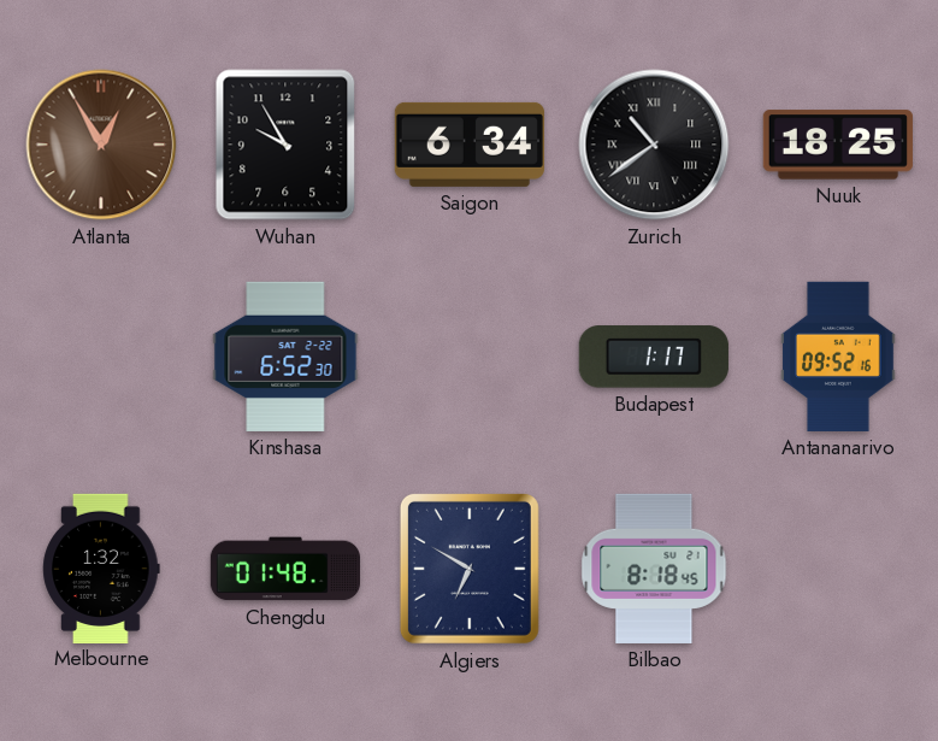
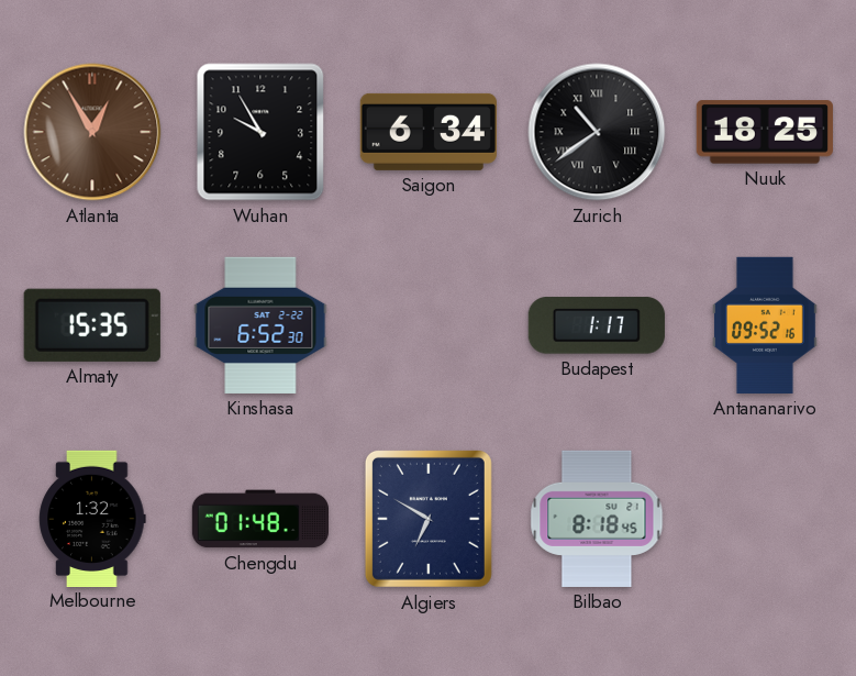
Almaty: none -> 15:35 (92, 325)
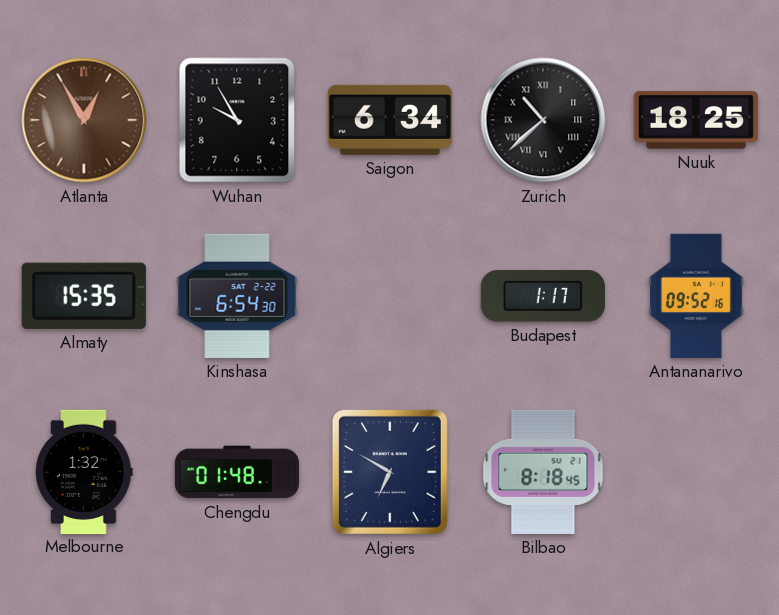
Zurich: 10:39 -> 10:38 (543, 120)
Kinshasa: 6:52 -> 6:54 (237, 296)
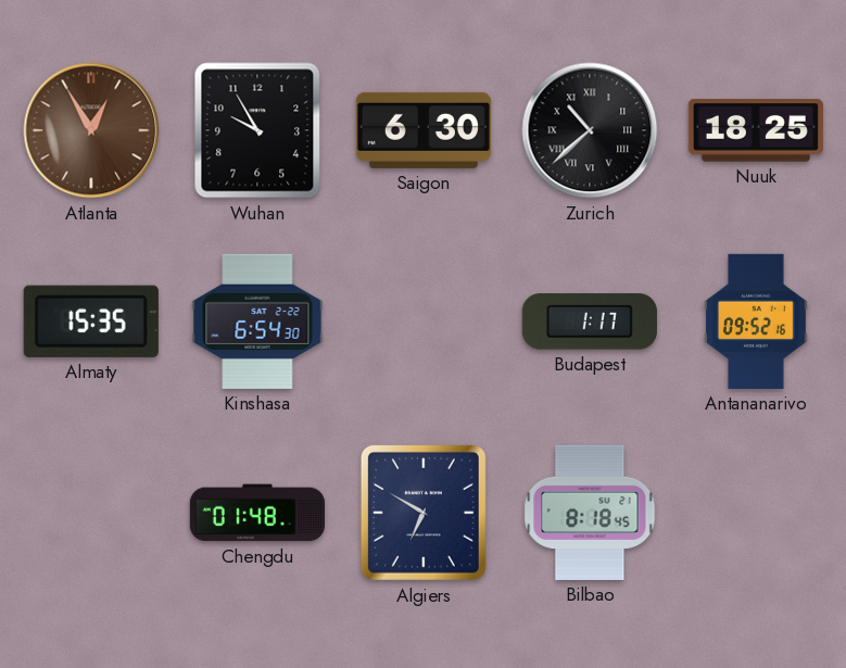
Saigon: 6:34 -> 6:30 (424, 130)
Melbourne: 1:32 -> none (84, 471)
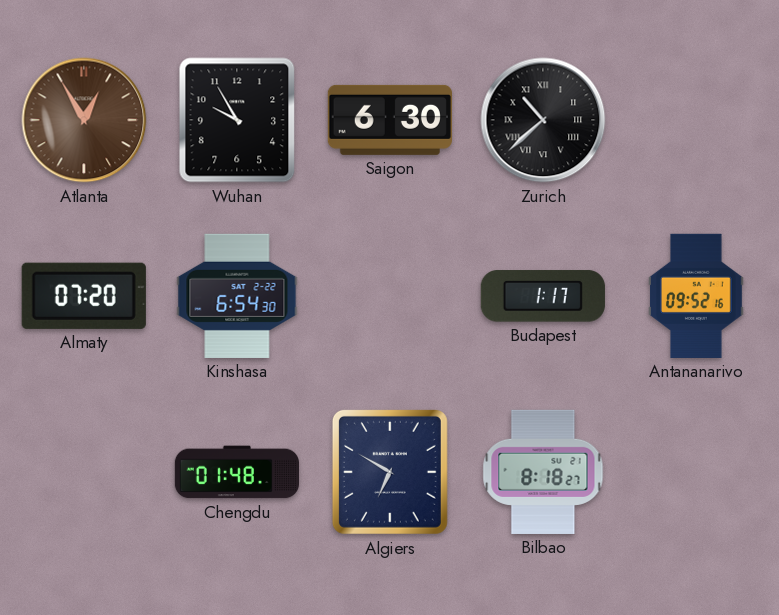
Nuuk: 18:25 -> none (756, 130)
Almaty: 15:35 -> 07:20 (84, 296)
Bilbao: 8:18:45 -> 8:18:27 (543, 472)
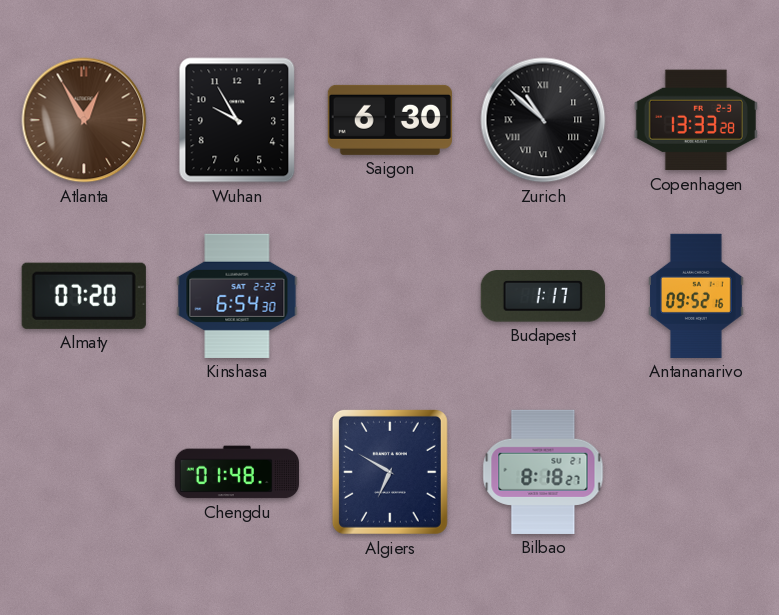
Zurich: 10:38 -> 10:52 (543, 120)
Copenhagen: none -> 13:33 (696, 120)
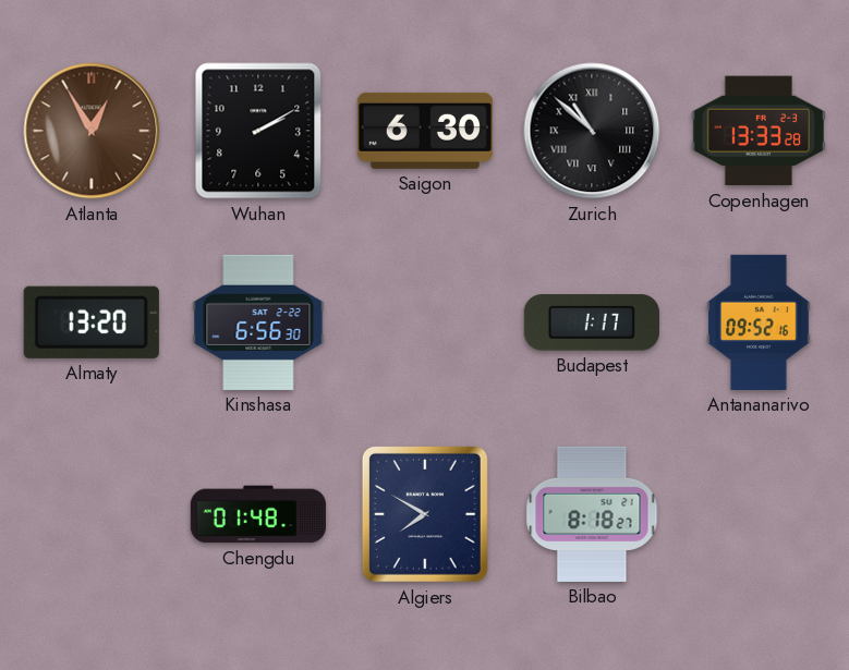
Wuhan: 9:55 -> 2:10 (258, 131)
Almaty: 07:20 -> 13:20 (92, 322)
Kinshasa: 6:54 -> 6:56 (258, 322)
Algiers: 6:50 -> 7:50 (425, 514)
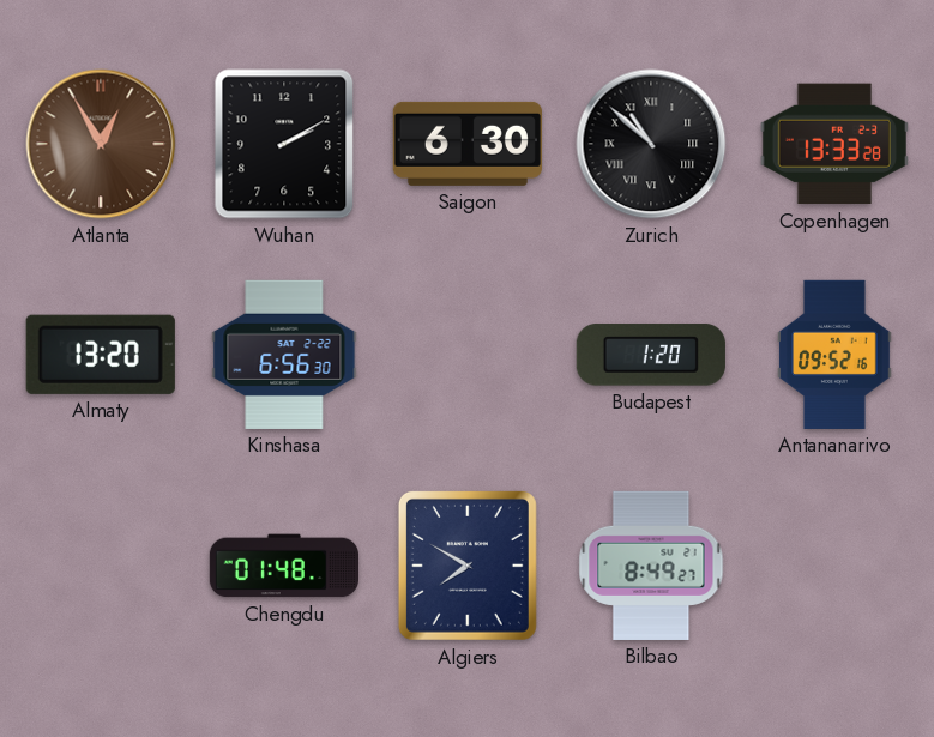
Budapest: 1:17 -> 1:20 (651, 355)
Bilbao: 8:18 -> 8:49 (651, 566)
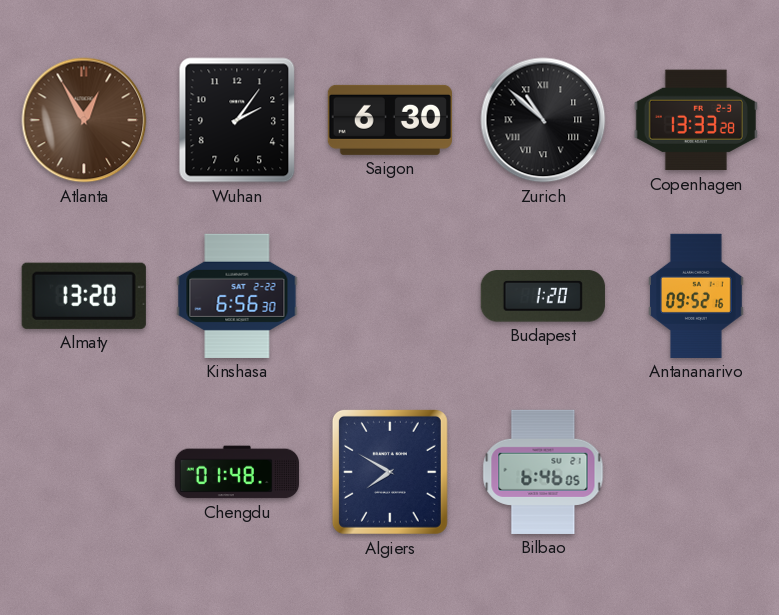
Wuhan: 2:10 -> 2:06 (237, 120)
Bilbao: 8:49 -> 6:46 (543, 472)
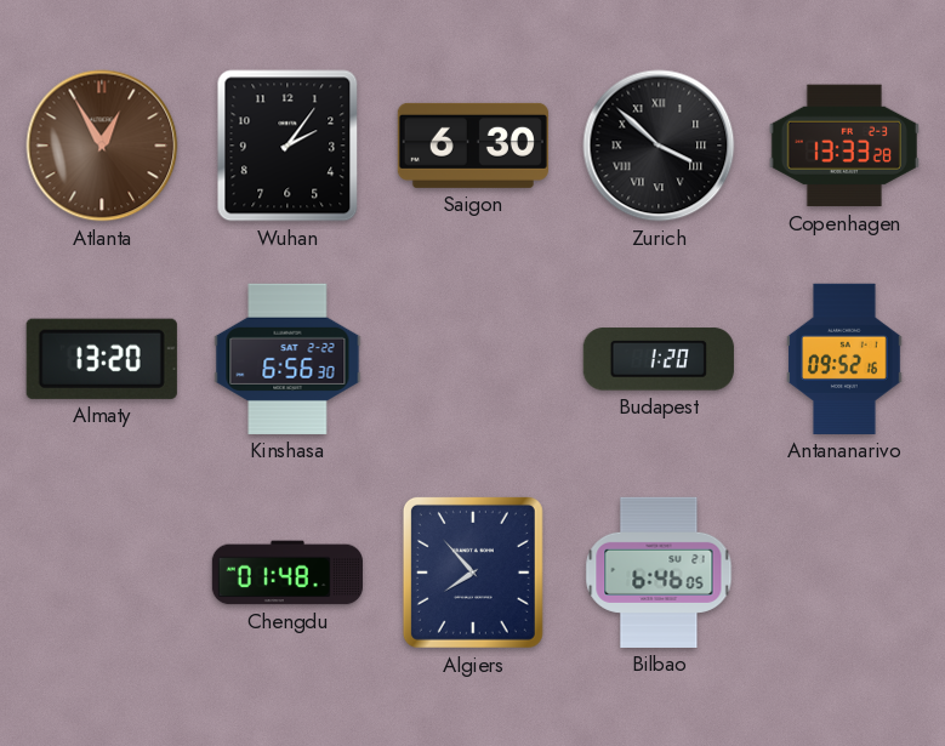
Zurich: 10:52 -> 3:52 (659, 146)
Algiers: 7:50 -> 7:53 (473, 573)
